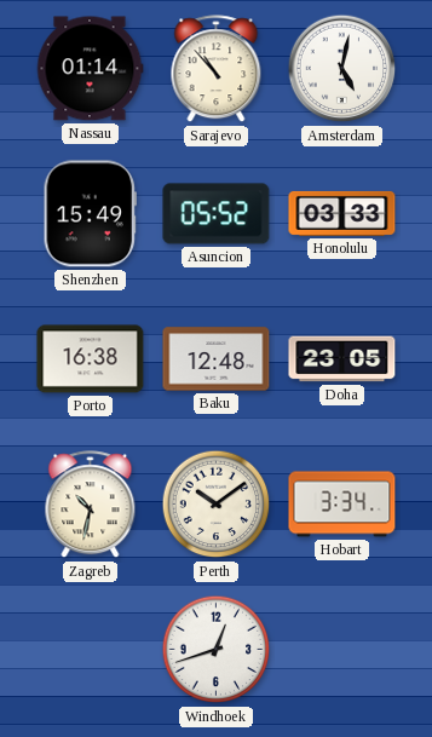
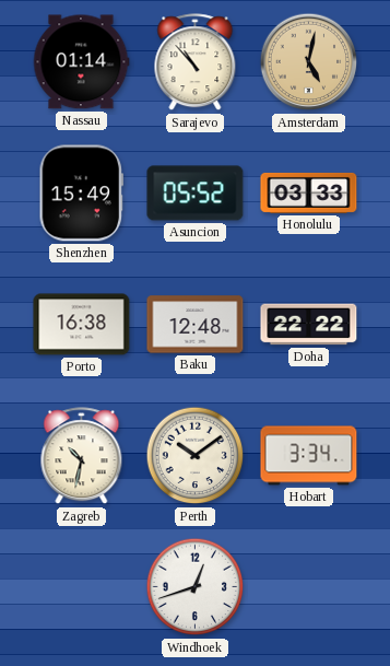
Amsterdam dial: white -> champagne (309, 62)
Doha: 23:05 -> 22:22 (309, 325)
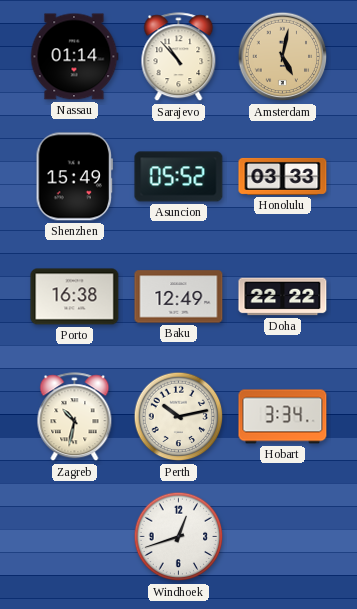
Baku: 12:48 -> 12:49 (179, 297)
Perth: 10:09 -> 10:13 (179, 417)
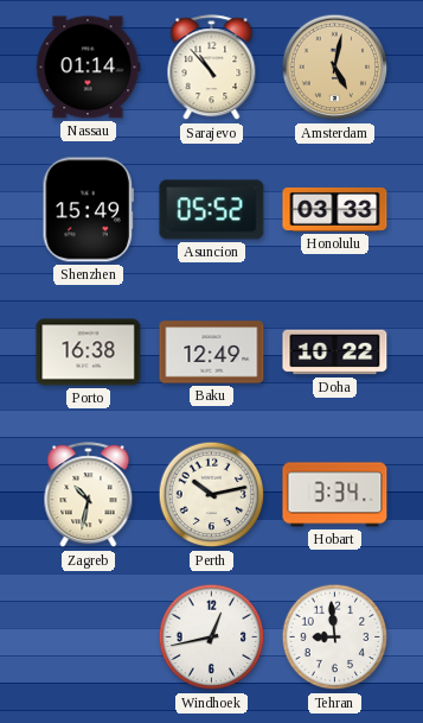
Doha: 22:22 -> 10:22 (335, 353)
Windhoek: 12:42 -> 12:43 (212, 638)
Tehran: none -> 8:59 (335, 638)
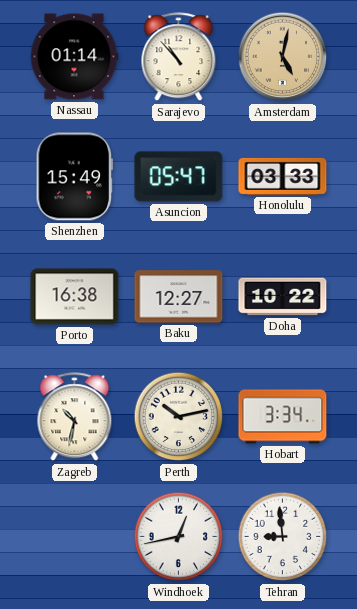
Asuncion: 05:52 -> 05:47 (179, 177)
Baku: 12:49 -> 12:27 (179, 297)
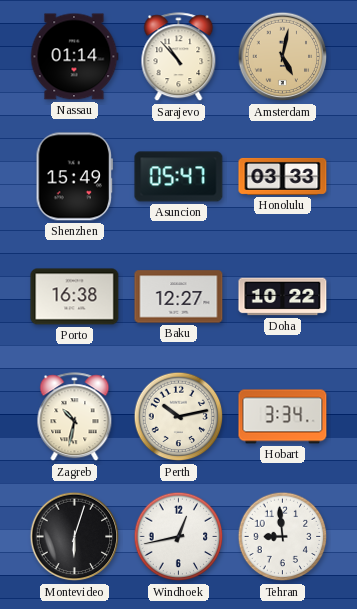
Montevideo: none -> 6:03 (75, 537)
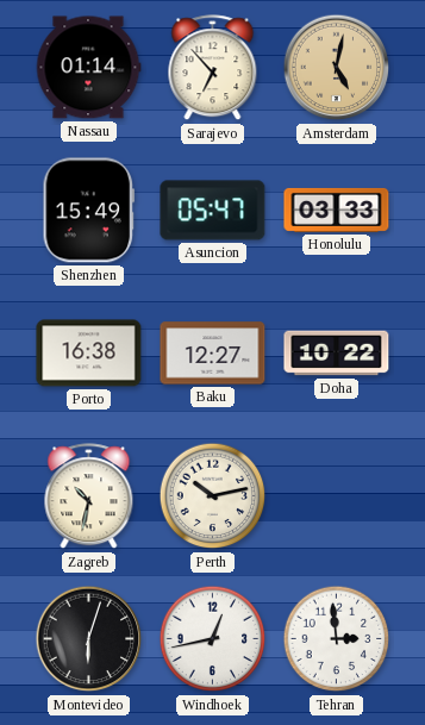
Sarajevo: 10:53 -> 6:53 (213, 68)
Hobart: 3:34 -> none (283, 417)
Tehran: 8:59 -> 2:59 (337, 639)
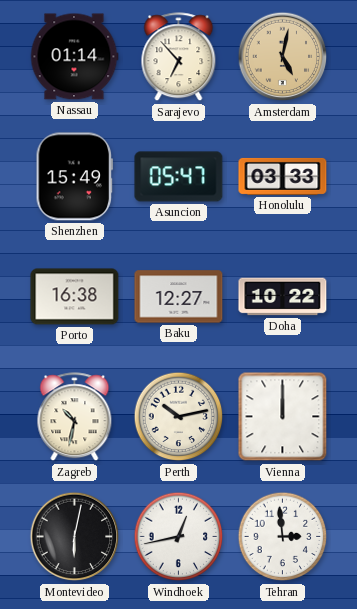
Vienna: none -> 12:00 (283, 417)
Montevideo: 6:03 -> 6:02 (75, 537)
